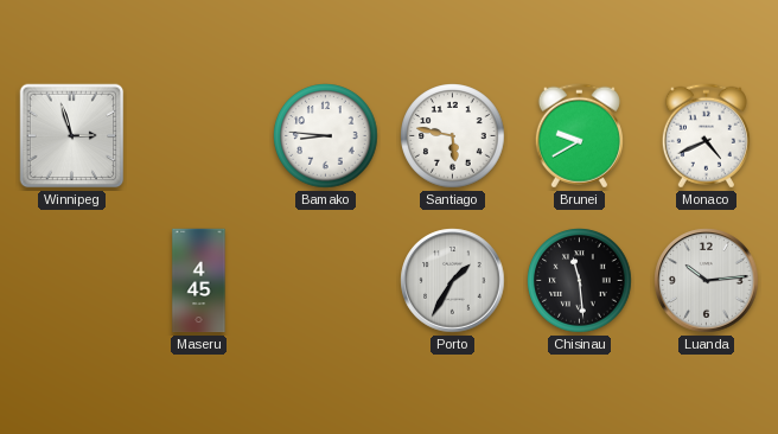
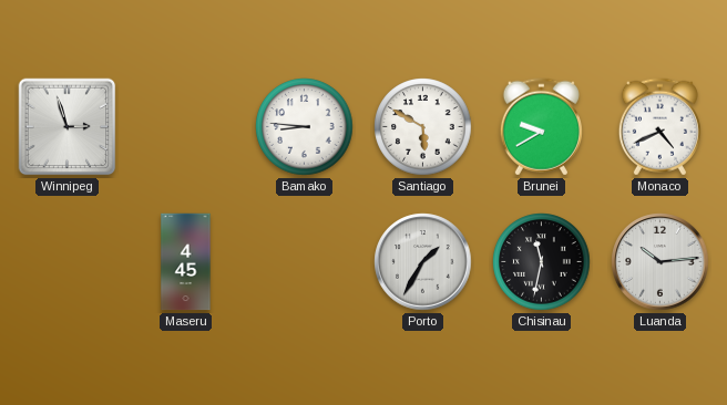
Santiago: 5:47 -> 5:50 (423, 127)
Chisinau: 11:29 -> 11:32 (542, 262)
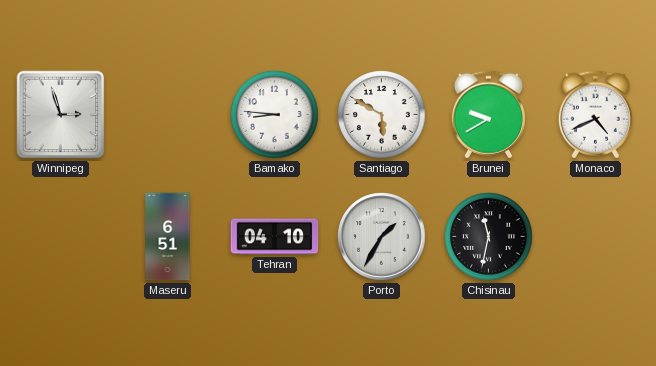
Maseru: 4:45 -> 6:51 (168, 237)
Tehran: none -> 04:10 (275, 237)
Luanda: 10:14 -> none (661, 262)
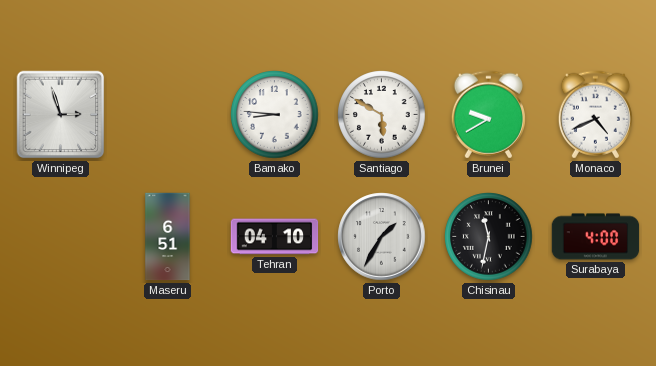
Surabaya: none -> 4:00 (596, 237)
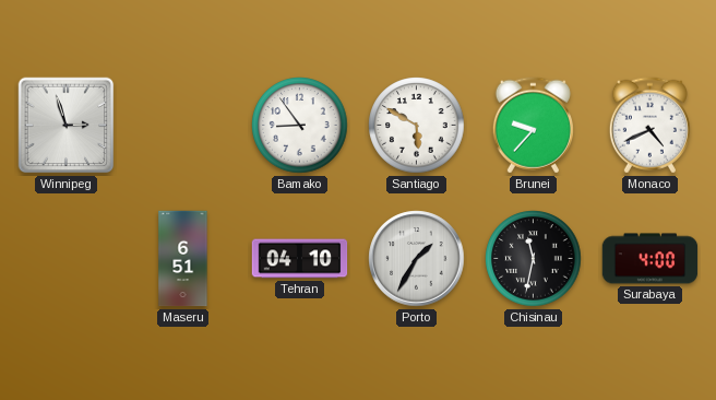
Bamako: 8:46 -> 8:54 (300, 126)
Brunei: 9:40 -> 9:37 (533, 126)
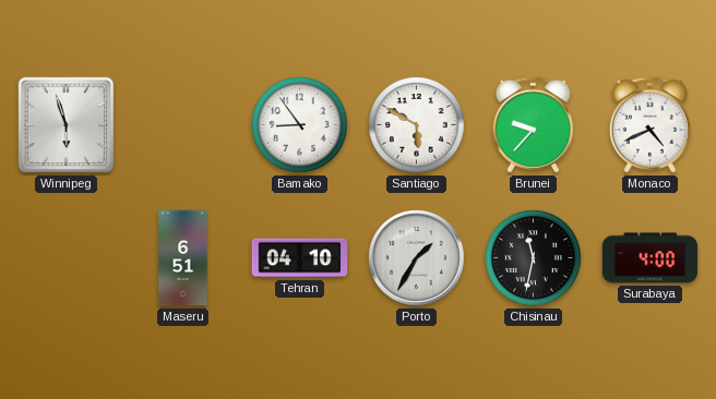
Winnipeg: 2:57 -> 5:57 (67, 125)
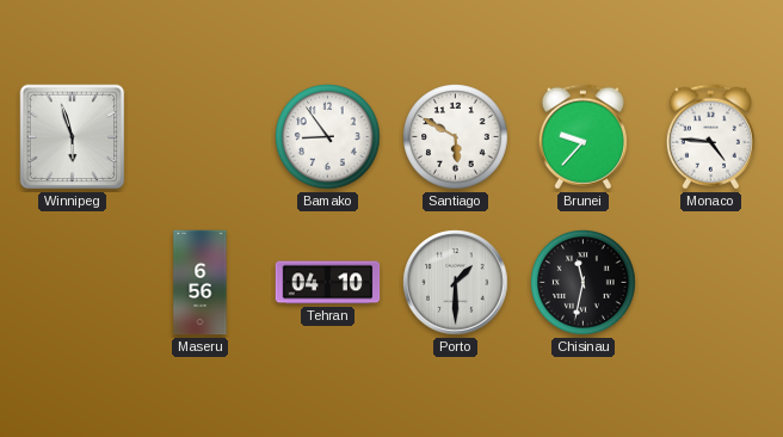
Monaco: 4:41 -> 4:46 (710, 137)
Maseru: 6:51 -> 6:56 (201, 283)
Porto: 1:35 -> 1:30 (456, 283)
Surabaya: 4:00 -> none (651, 258)
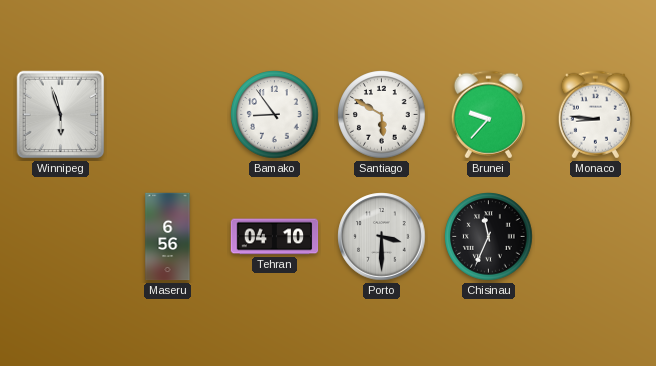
Monaco: 4:46 -> 8:46 (595, 115)
Porto: 1:30 -> 3:30 (382, 237)
Chisinau: 11:32 -> 11:34 (489, 237)
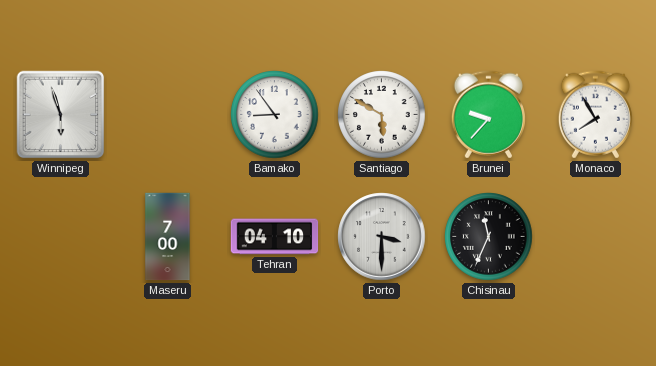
Monaco: 8:46 -> 7:55 (595, 115)
Maseru: 6:56 -> 7:00 (168, 237)
